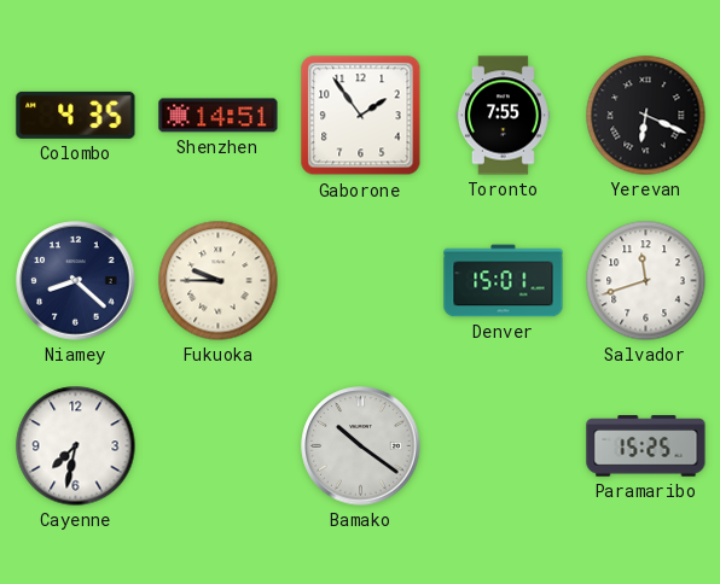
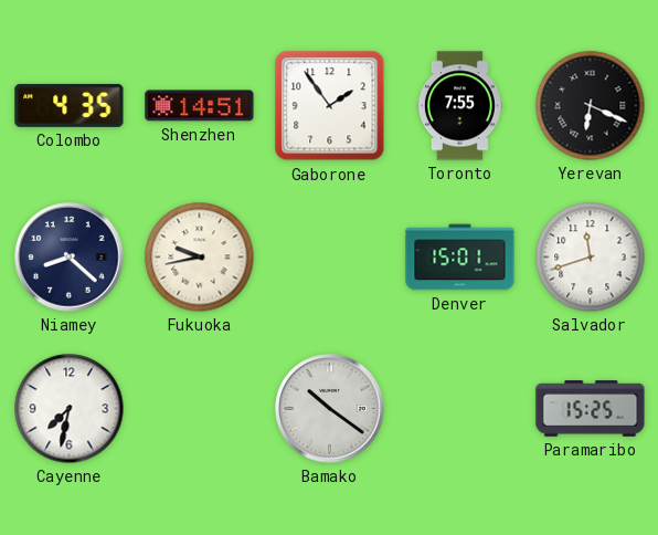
Fukuoka: 9:45 -> 9:43 (200, 258)
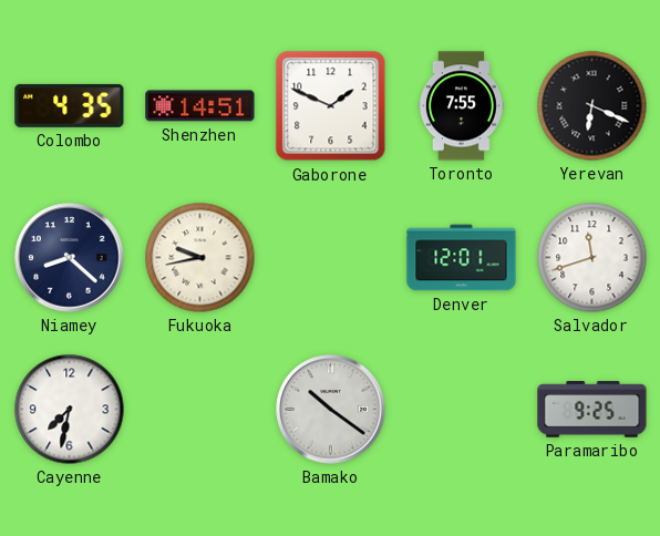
Gaborone: 1:54 -> 1:49 (331, 106)
Denver: 15:01 -> 12:01 (462, 258)
Paramaribo: 15:25 -> 9:25 (592, 410)
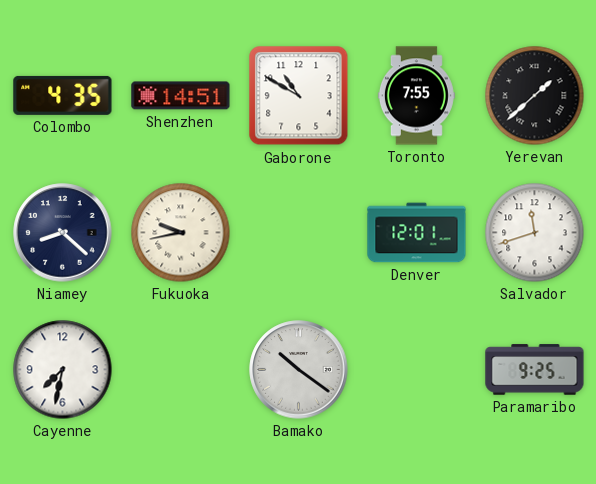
Gaborone: 1:49 -> 10:50 (299, 96)
Yerevan: 6:19 -> 1:38 (535, 96)
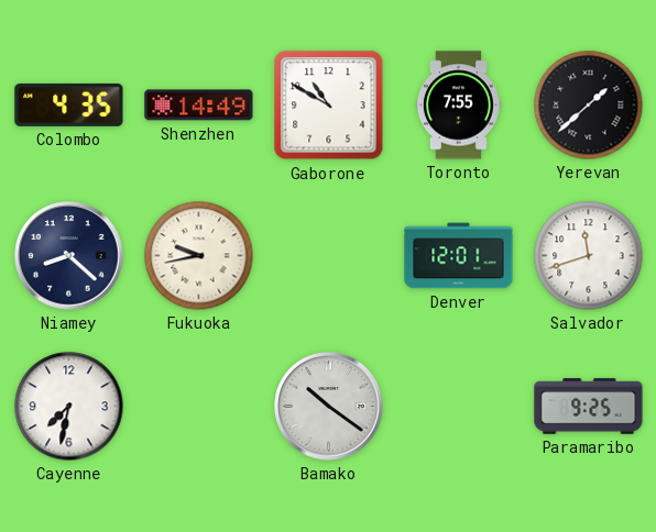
Shenzhen: 14:51 -> 14:49 (199, 106)
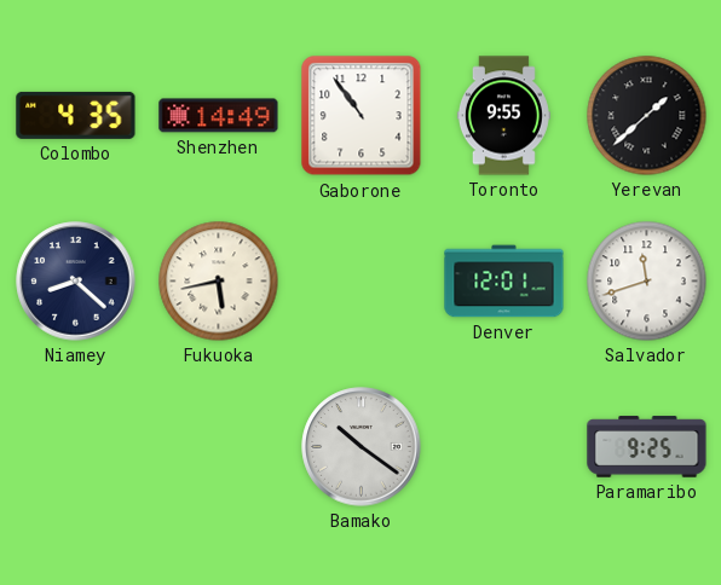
Gaborone: 10:50 -> 10:54 (362, 116)
Toronto: 7:55 -> 9:55 (503, 116)
Fukuoka: 9:43 -> 5:43 (219, 282)
Cayenne: 7:32 -> none (69, 407)
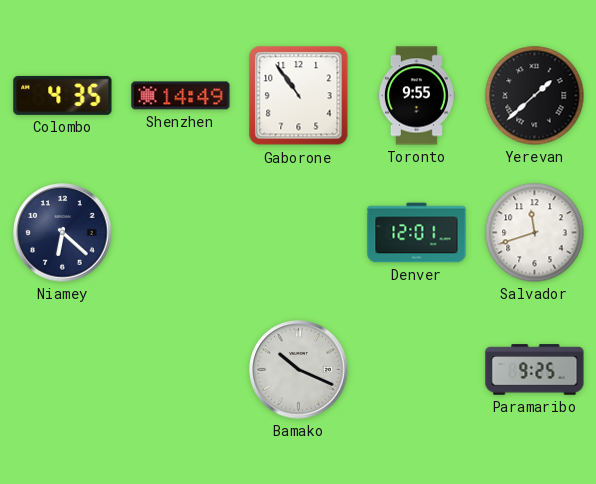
Niamey: 8:22 -> 6:22 (63, 233)
Fukuoka: 5:43 -> none (219, 282)
Bamako: 10:21 -> 10:19 (299, 370)
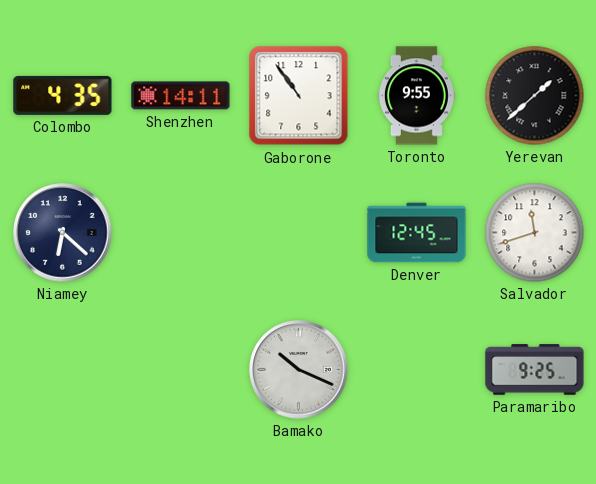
Shenzhen: 14:49 -> 14:11 (181, 96)
Denver: 12:01 -> 12:45 (417, 233)
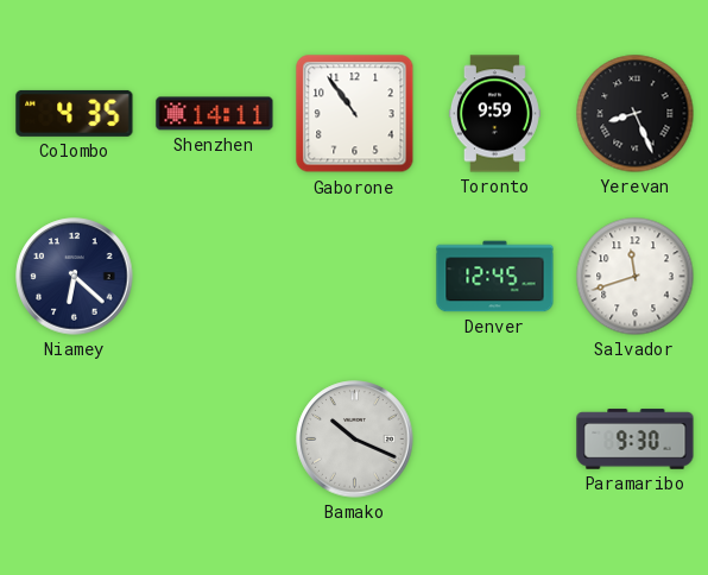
Toronto: 9:55 -> 9:59 (494, 114)
Yerevan: 1:38 -> 8:26 (636, 114)
Paramaribo: 9:25 -> 9:30 (636, 440)
